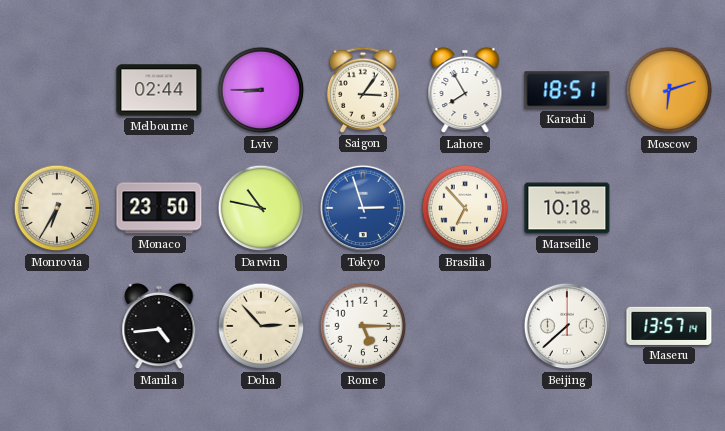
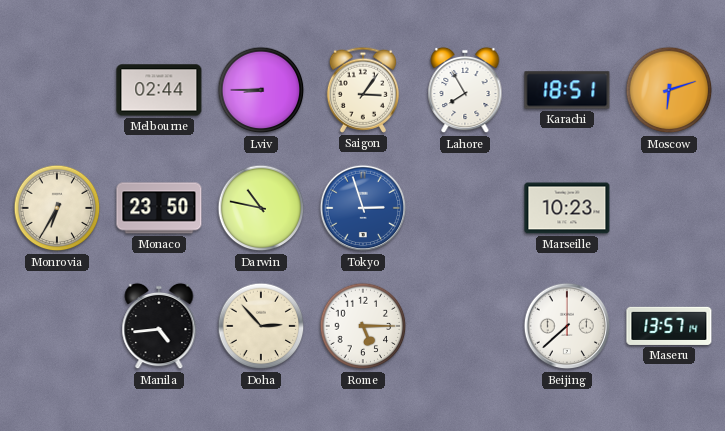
Brasilia: 6:53 -> none (465, 208)
Marseille: 10:18 -> 10:23 (567, 208)
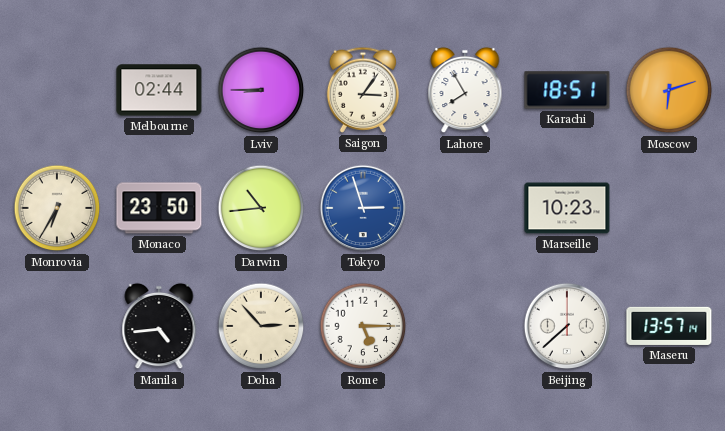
Darwin: 10:47 -> 10:44 (261, 208)
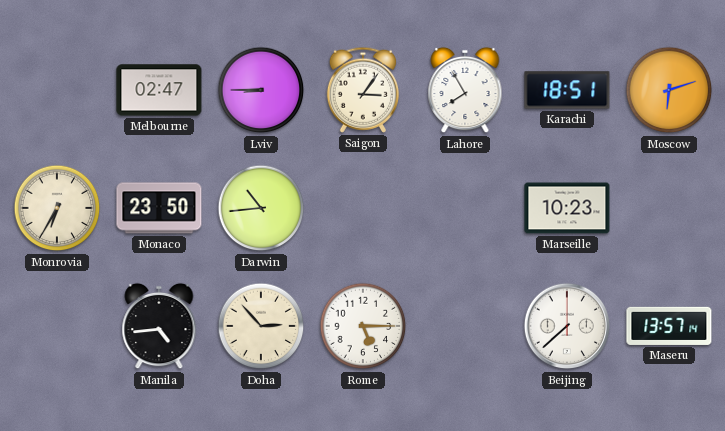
Melbourne: 02:44 -> 02:47 (159, 90)
Tokyo: 2:57 -> none (363, 208)
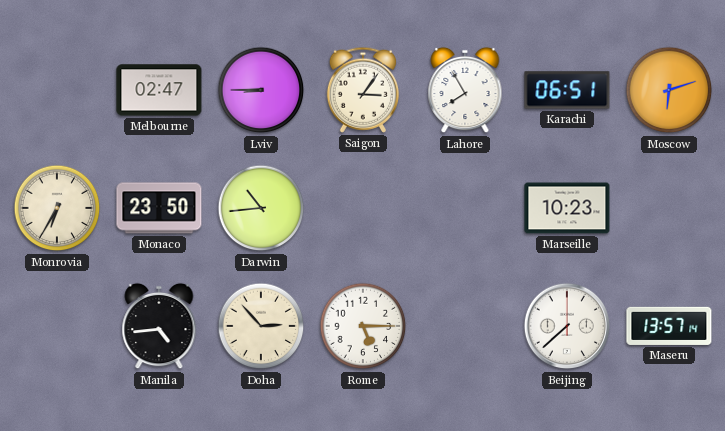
Karachi: 18:51 -> 06:51 (567, 90)
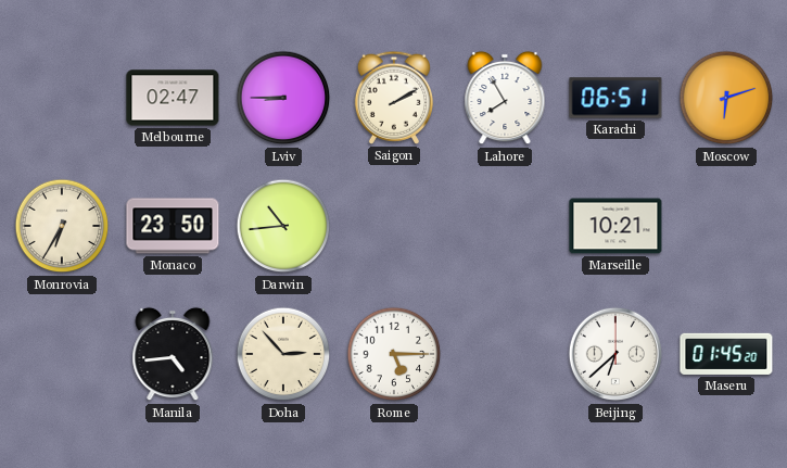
Saigon: 3:06 -> 2:10 (393, 98)
Marseille: 10:23 -> 10:21 (615, 226)
Beijing: 7:38 -> 6:38 (615, 354)
Maseru: 13:57 -> 01:45 (726, 354)
